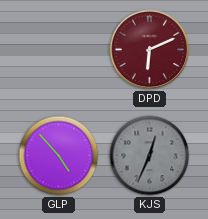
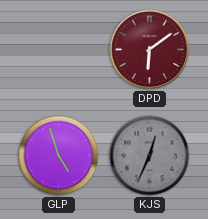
DPD: 6:11 -> 6:09 (150, 50)
GLP: 4:53 -> 4:57 (59, 156)
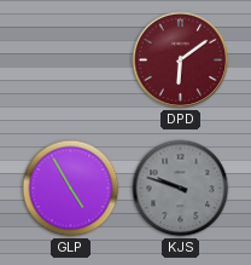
GLP: 4:57 -> 4:55 (71, 189)
KJS: 12:34 -> 9:48 (181, 189)
